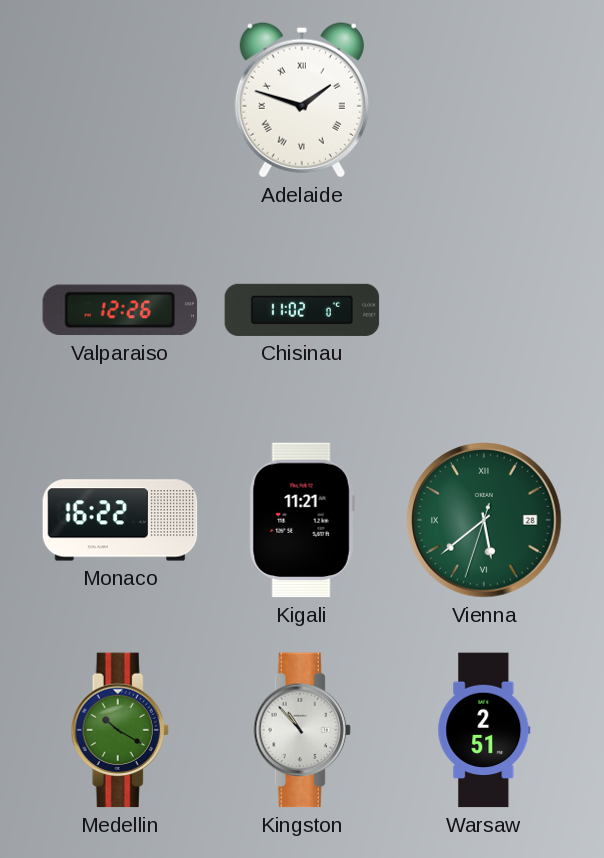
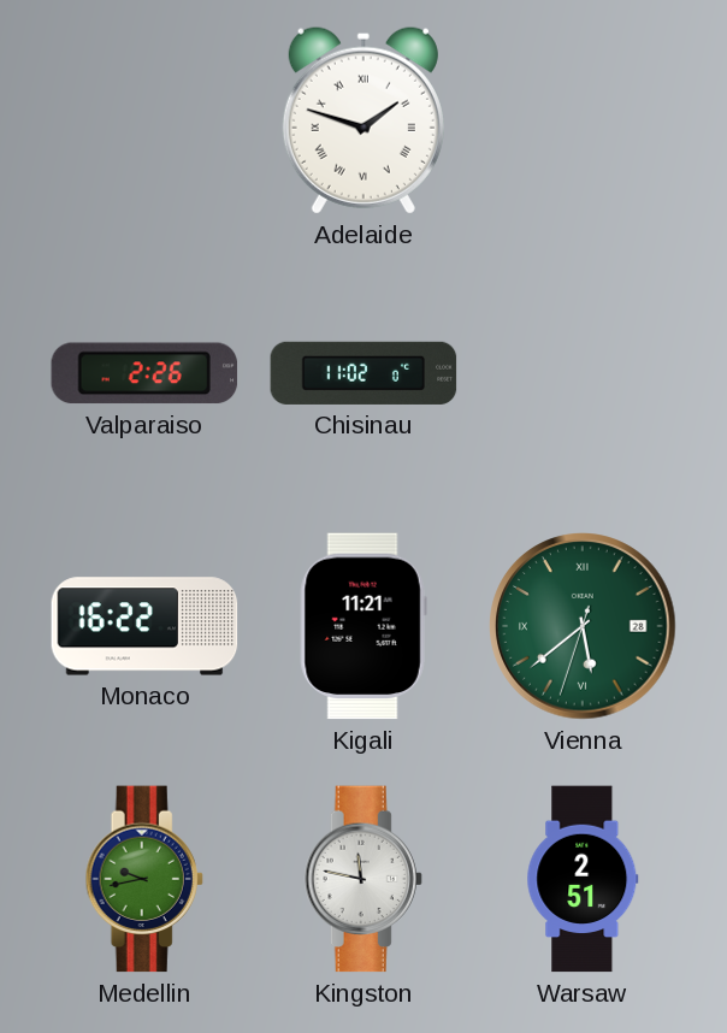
Valparaiso: 12:26 -> 2:26 (144, 373)
Medellin: 10:20 -> 9:43 (144, 879)
Kingston: 10:53 -> 11:47 (363, 879)
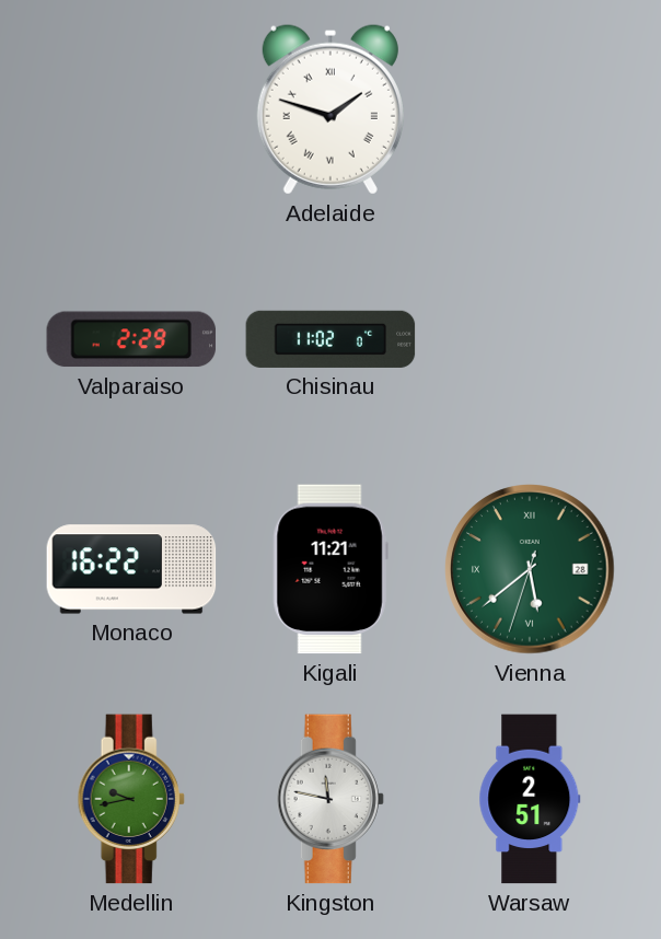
Valparaiso: 2:26 -> 2:29 (131, 339)
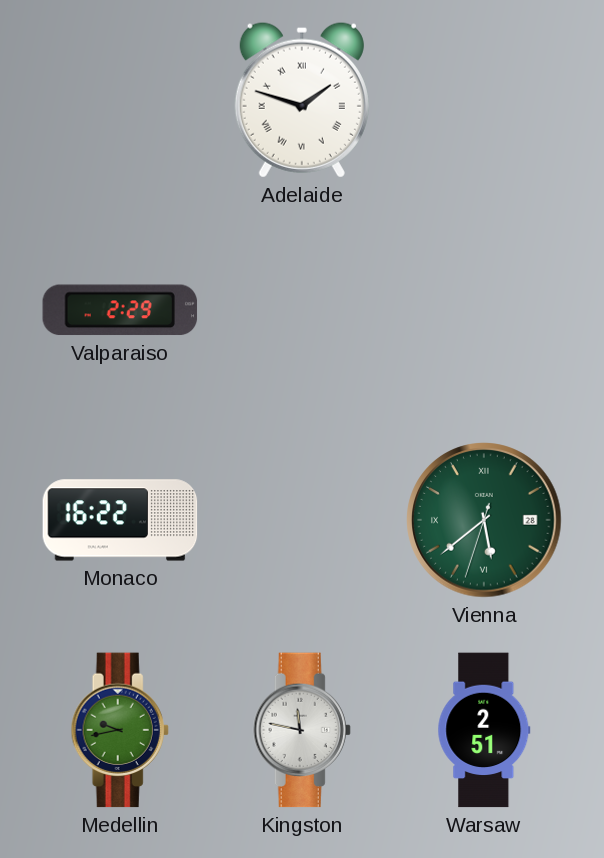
Chisinau: 11:02 -> none (330, 339)
Kigali: 11:21 -> none (330, 569)
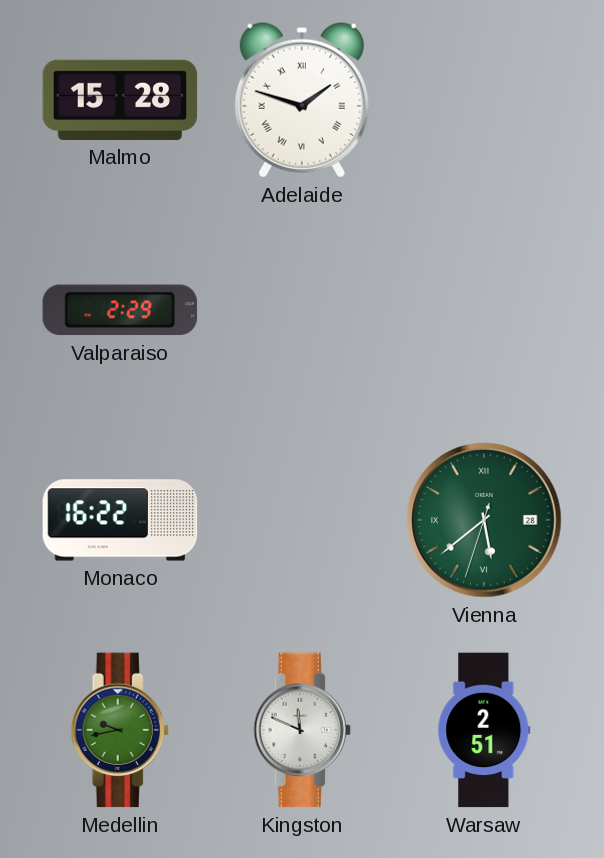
Malmo: none -> 15:28 (120, 100)
Kingston: 11:47 -> 11:49 (302, 730)
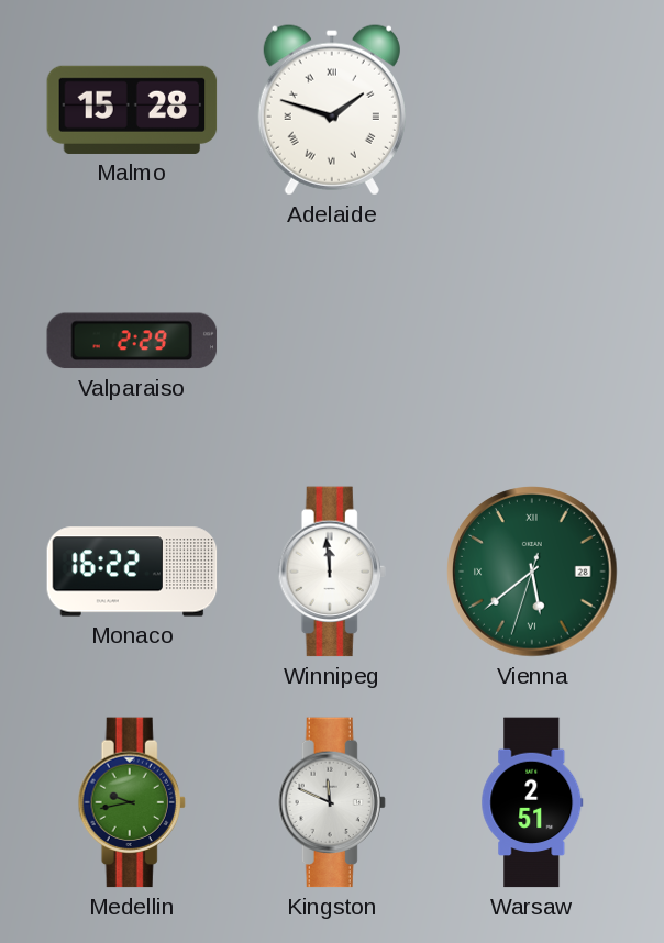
Winnipeg: none -> 11:59 (332, 572)
